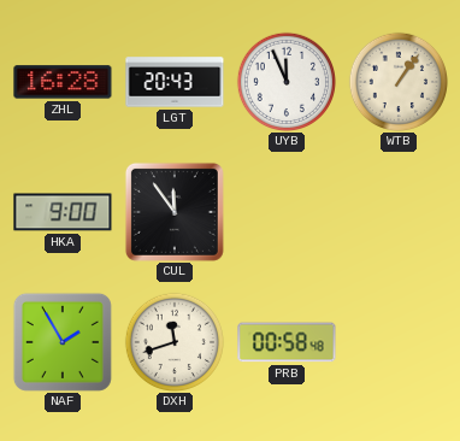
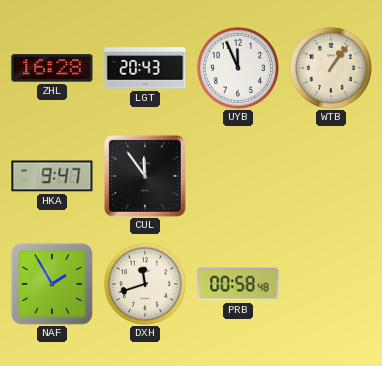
HKA: 9:00 -> 9:47 (52, 176)
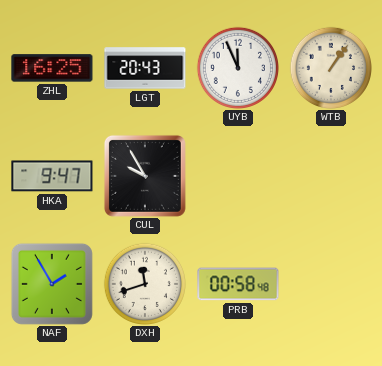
ZHL: 16:28 -> 16:25 (52, 68)
CUL: 11:54 -> 9:55 (145, 176)
